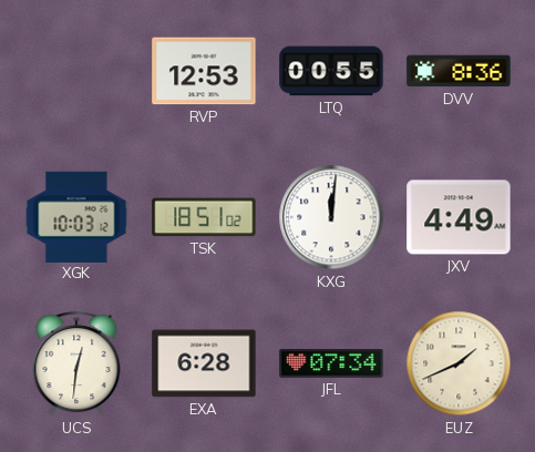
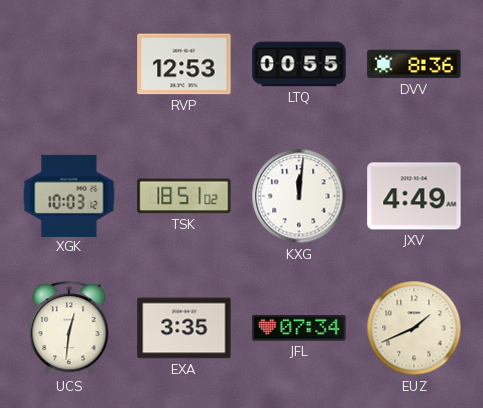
EXA: 6:28 -> 3:35 (184, 328)
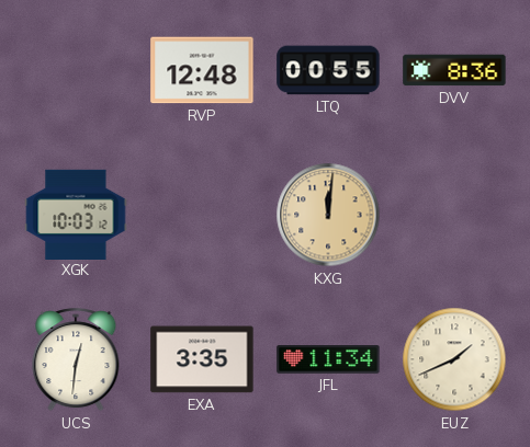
RVP: 12:53 -> 12:48 (202, 70)
TSK: 18:51 -> none (184, 196)
KXG dial: white -> champagne (328, 215)
JXV: 4:49 -> none (414, 196)
JFL: 07:34 -> 11:34 (328, 360)
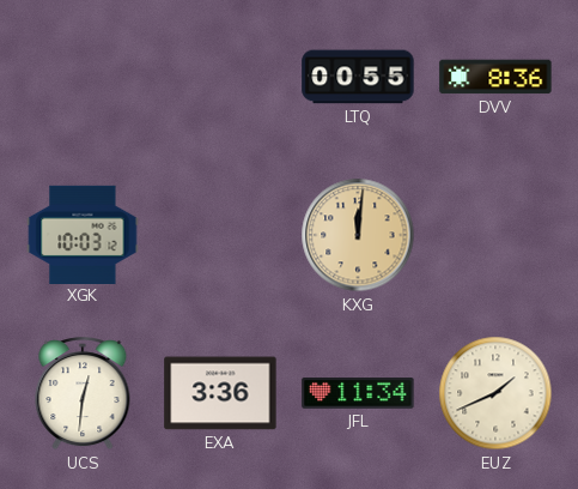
RVP: 12:48 -> none (202, 70)
EXA: 3:35 -> 3:36 (220, 393)
